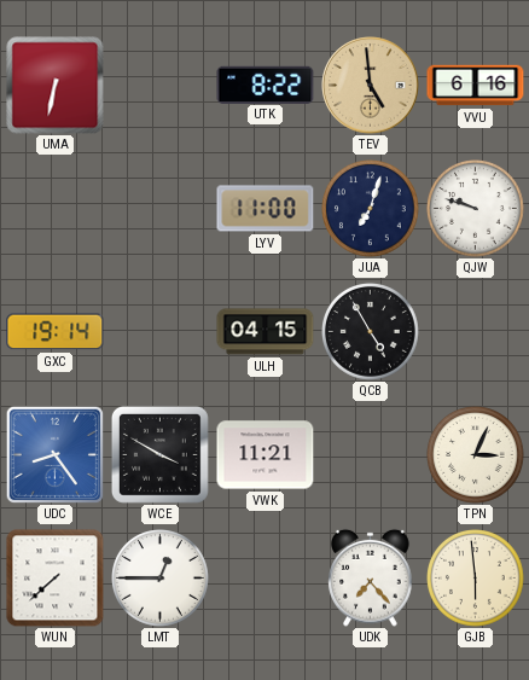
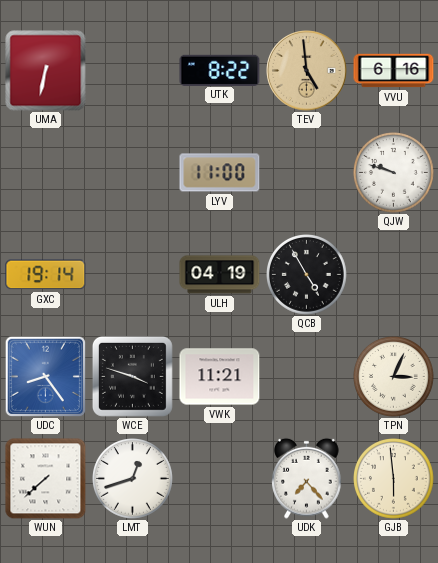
JUA: 7:03 -> none (371, 209)
ULH: 04:15 -> 04:19 (220, 275)
WCE: 3:50 -> 3:48 (132, 376)
LMT: 12:45 -> 12:42 (133, 479)
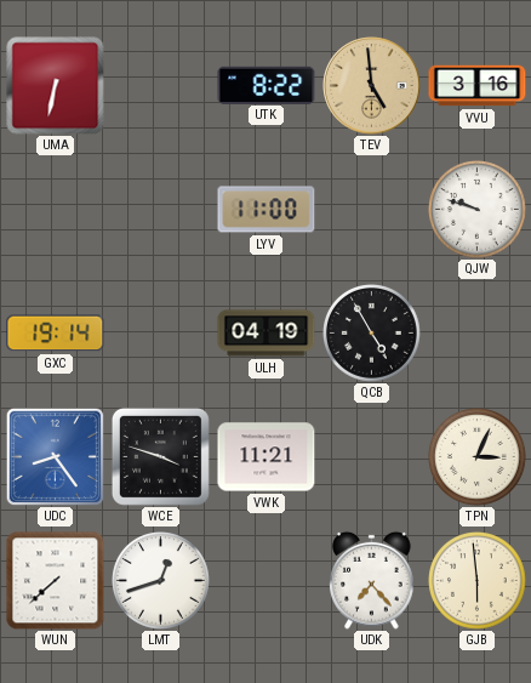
VVU: 6:16 -> 3:16 (478, 86)
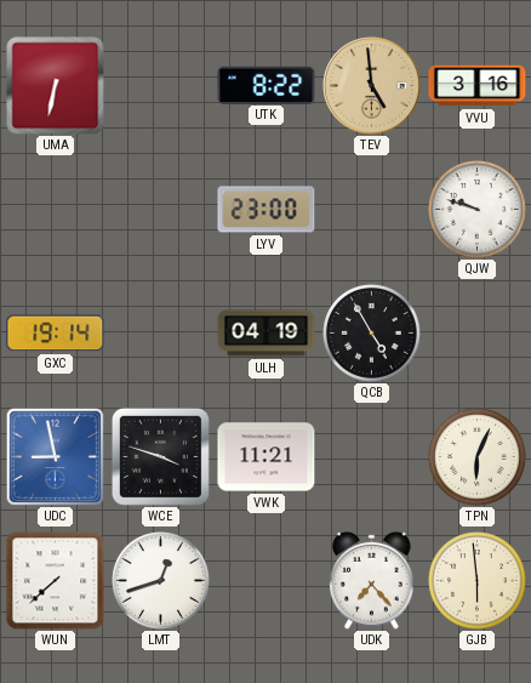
LYV: 11:00 -> 23:00 (267, 210)
UDC: 8:24 -> 8:58 (55, 456)
TPN: 3:04 -> 6:04 (478, 457)
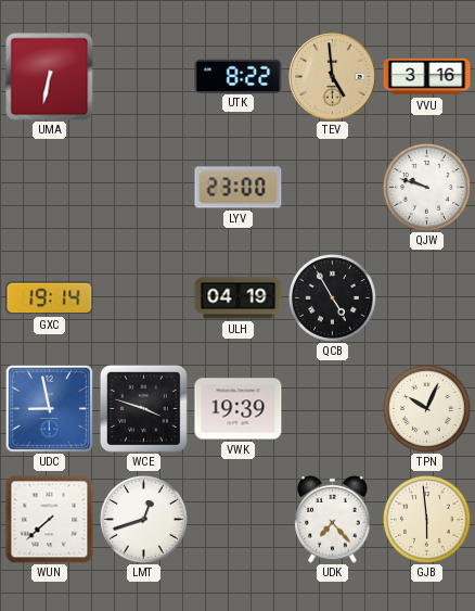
VWK: 11:21 -> 19:39 (239, 409)
TPN: 6:04 -> 10:04 (427, 409)
